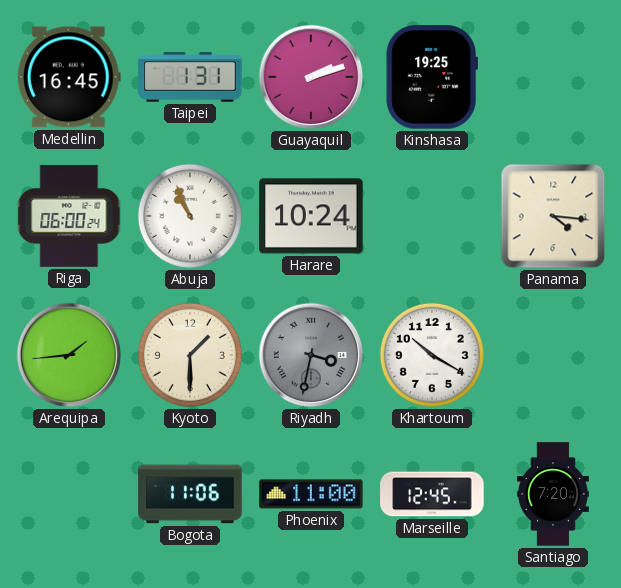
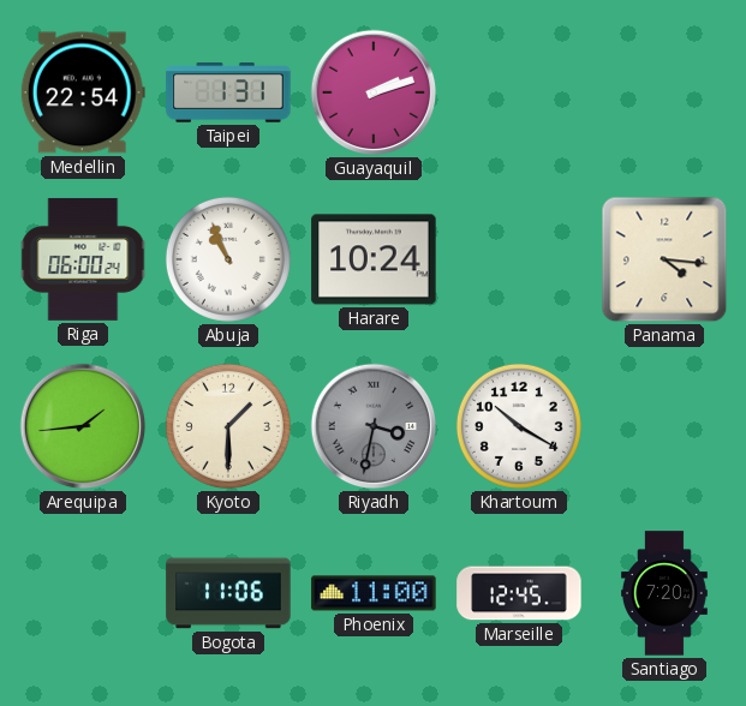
Medellin: 16:45 -> 22:54 (83, 92)
Kinshasa: 19:25 -> none (431, 77)
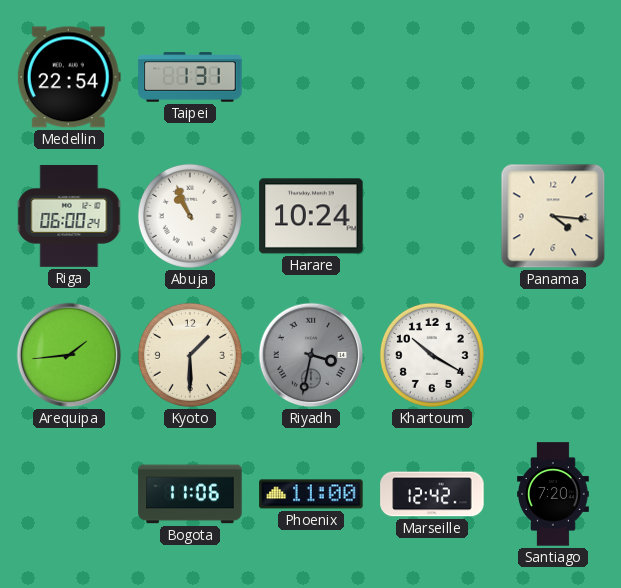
Guayaquil: 2:12 -> none (374, 92)
Marseille: 12:45 -> 12:42 (432, 494)
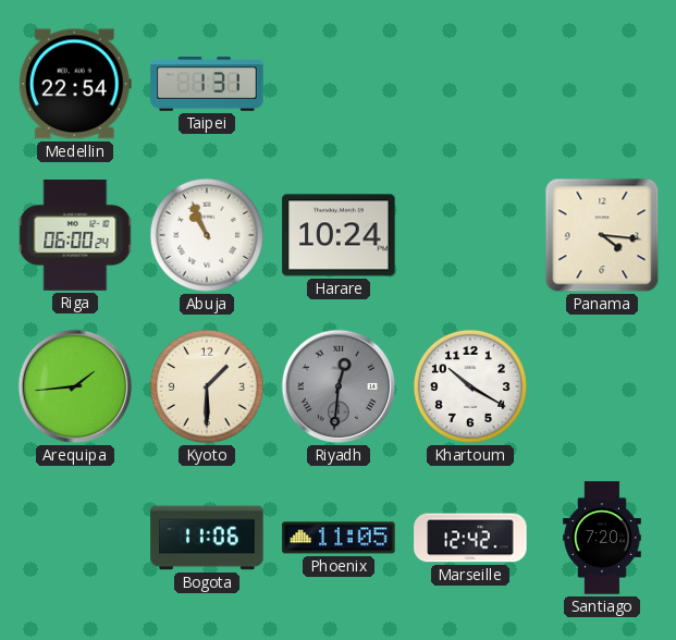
Riyadh: 3:32 -> 12:31 (339, 386)
Phoenix: 11:00 -> 11:05 (339, 538)
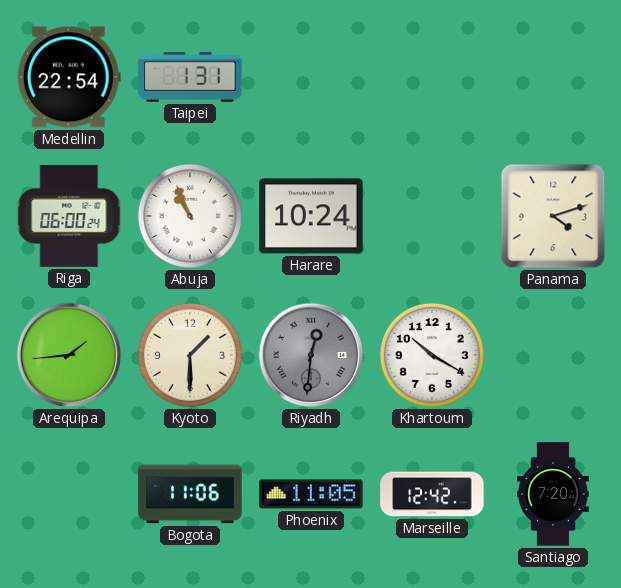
Panama: 4:16 -> 4:12 (553, 216)
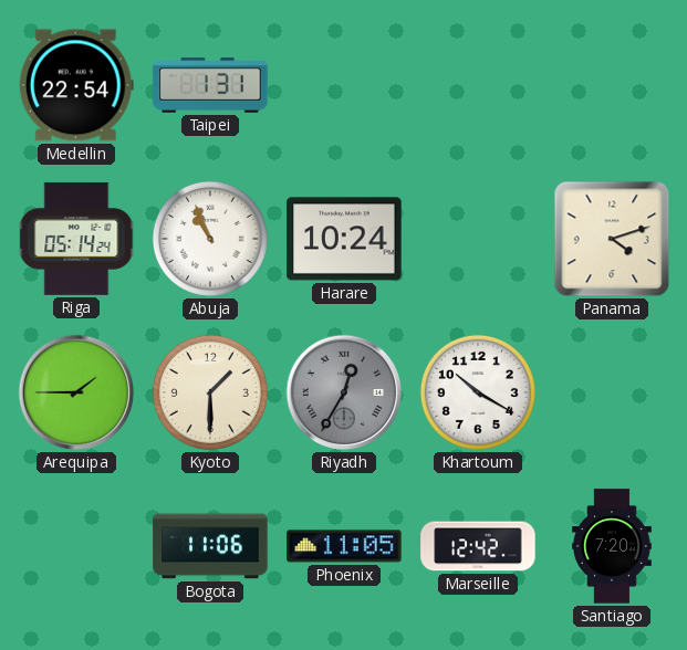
Riga: 06:00 -> 05:14 (76, 239)
Arequipa: 1:44 -> 1:45 (76, 392)
Riyadh: 12:31 -> 12:35 (344, 392)
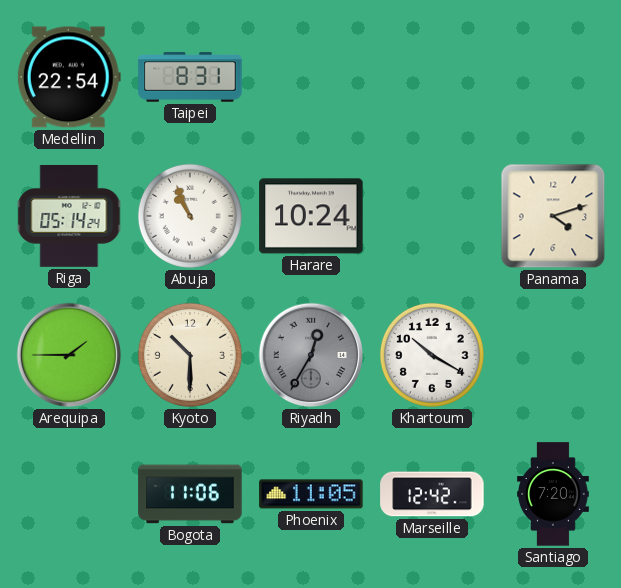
Taipei: 1:31 -> 8:31 (190, 77)
Kyoto: 1:30 -> 10:30 (190, 355)
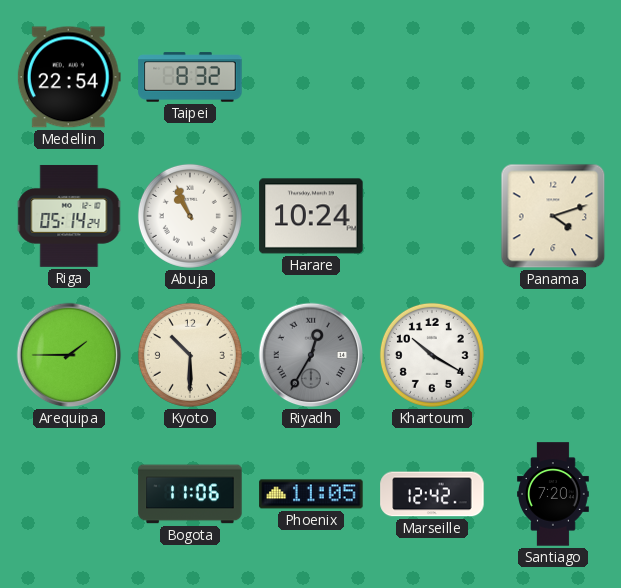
Taipei: 8:31 -> 8:32 (190, 77)
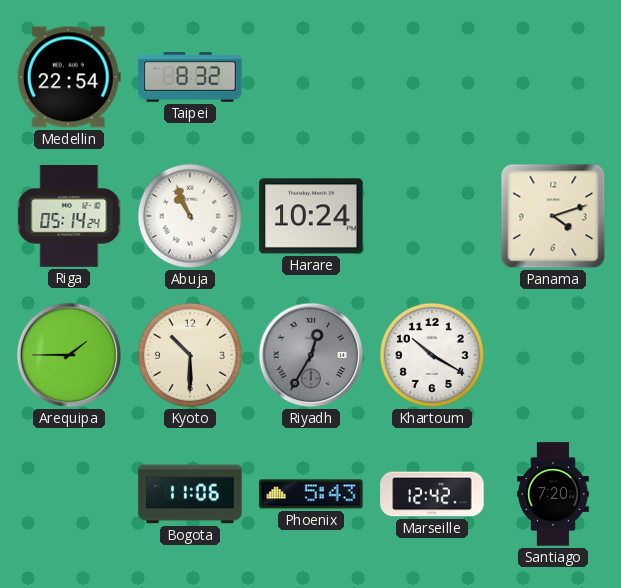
Phoenix: 11:05 -> 5:43 (311, 494)
